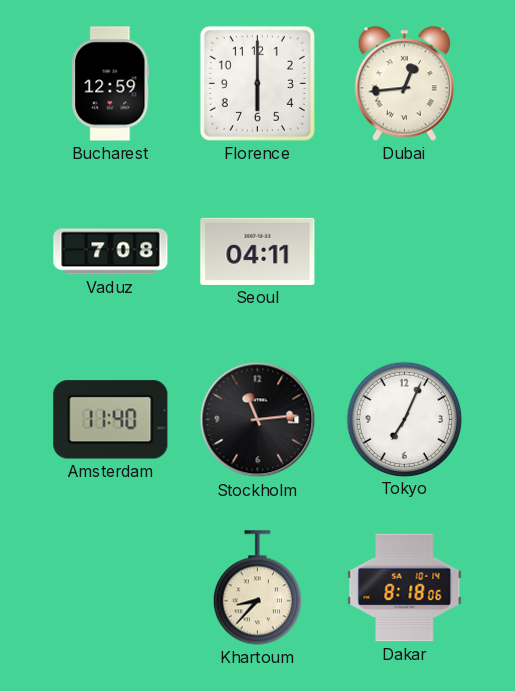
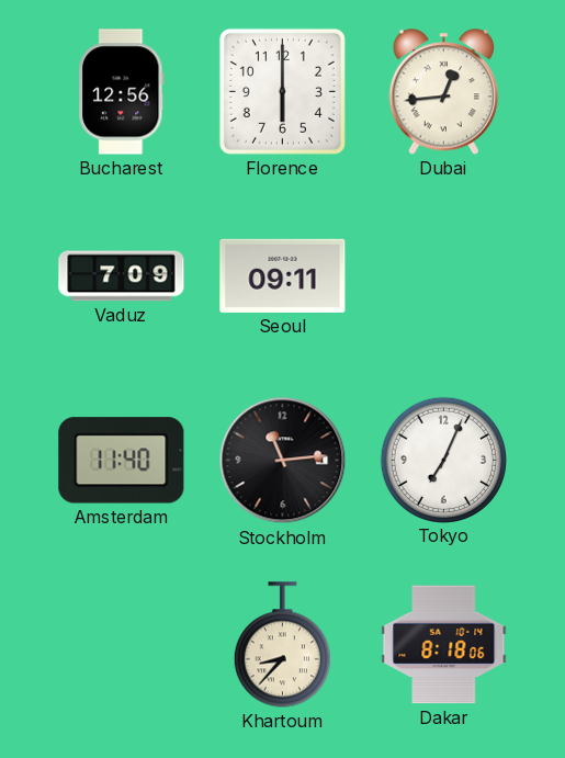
Bucharest: 12:59 -> 12:56 (122, 92)
Vaduz: 7:08 -> 7:09 (122, 276)
Seoul: 04:11 -> 09:11 (283, 275)
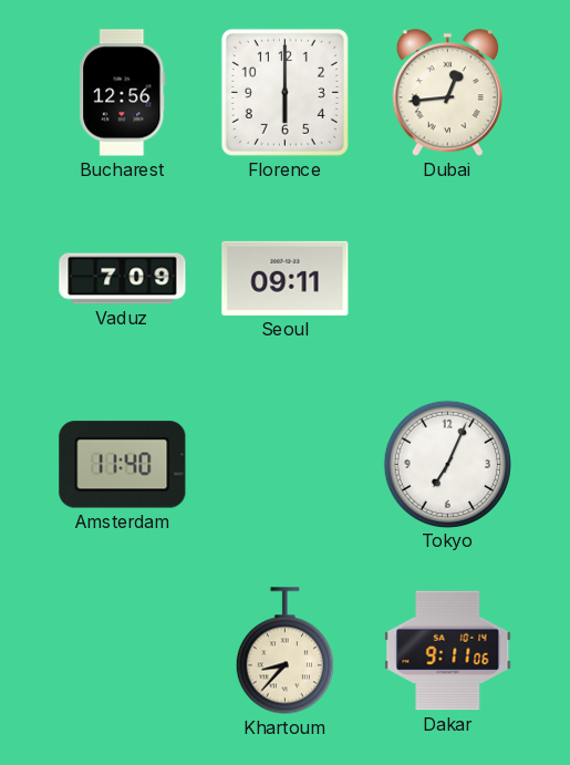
Stockholm: 11:14 -> none (283, 461)
Dakar: 8:18 -> 9:11 (448, 651)
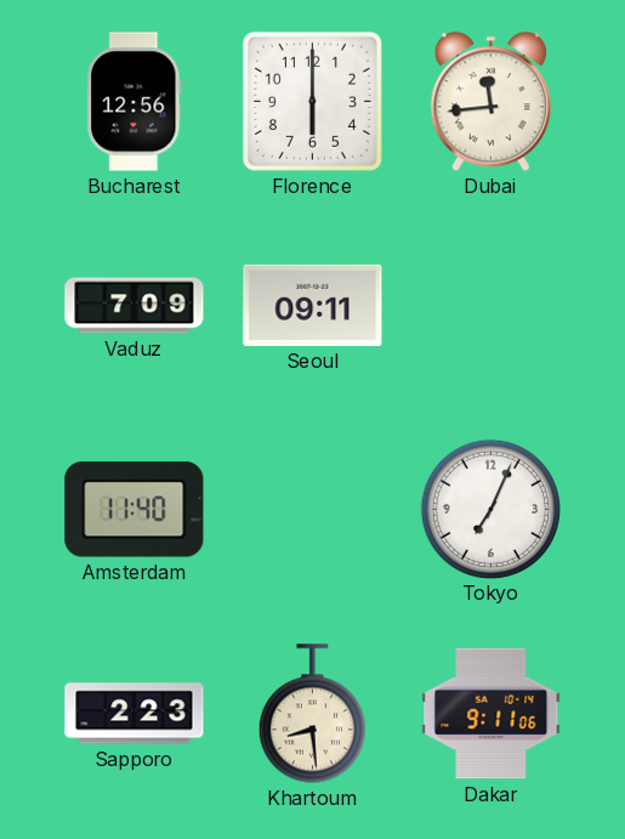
Dubai: 12:44 -> 11:44 (492, 102)
Sapporo: none -> 2:23 (135, 714)
Khartoum: 8:37 -> 8:29 (312, 714)
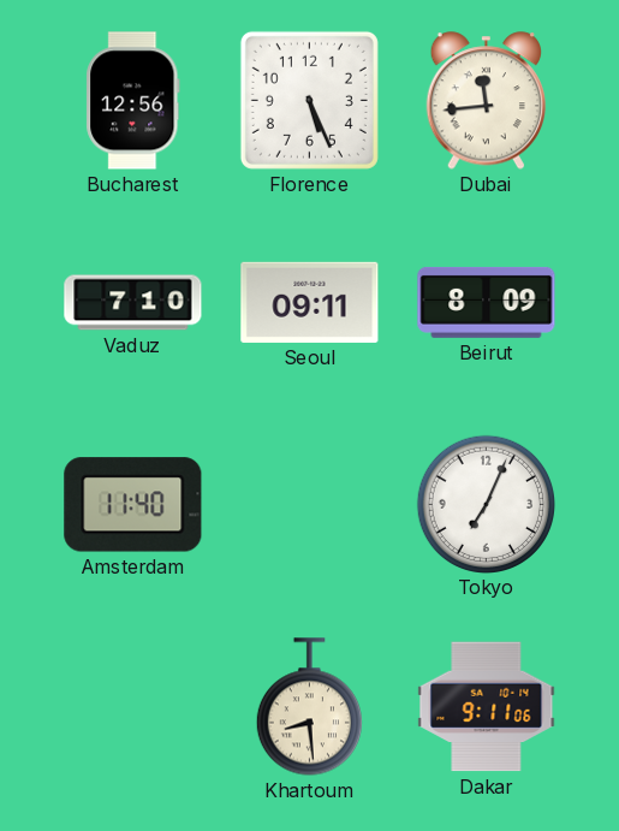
Florence: 6:00 -> 5:26 (309, 100)
Vaduz: 7:09 -> 7:10 (133, 303)
Beirut: none -> 8:09 (487, 302)
Sapporo: 2:23 -> none (135, 714)
